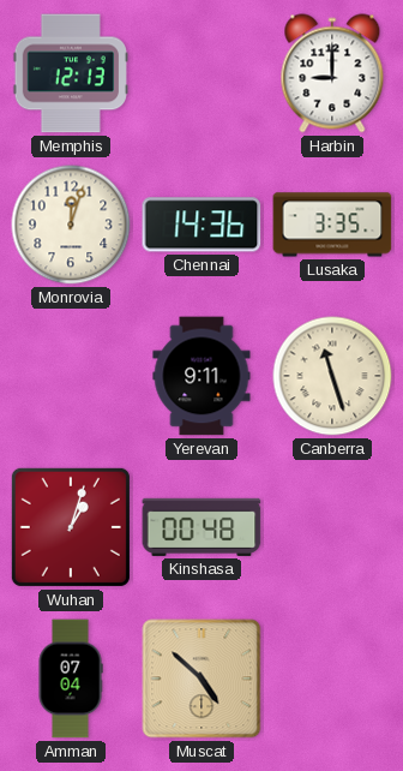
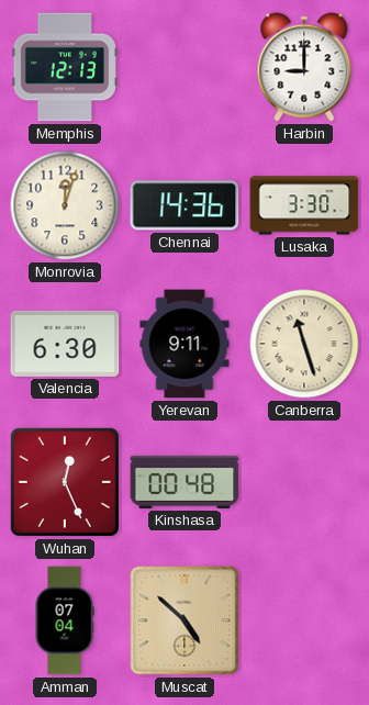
Lusaka: 3:35 -> 3:30 (304, 205)
Valencia: none -> 6:30 (65, 344)
Wuhan: 1:03 -> 12:26 (65, 482)
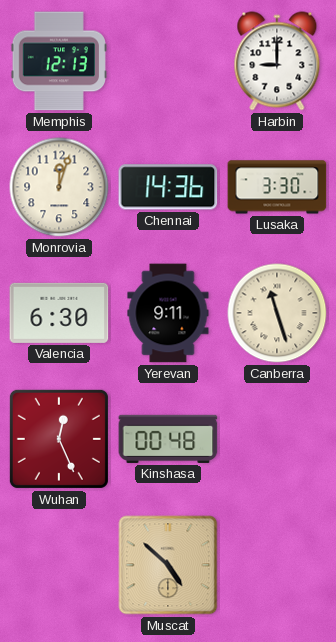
Amman: 07:04 -> none (65, 620)
